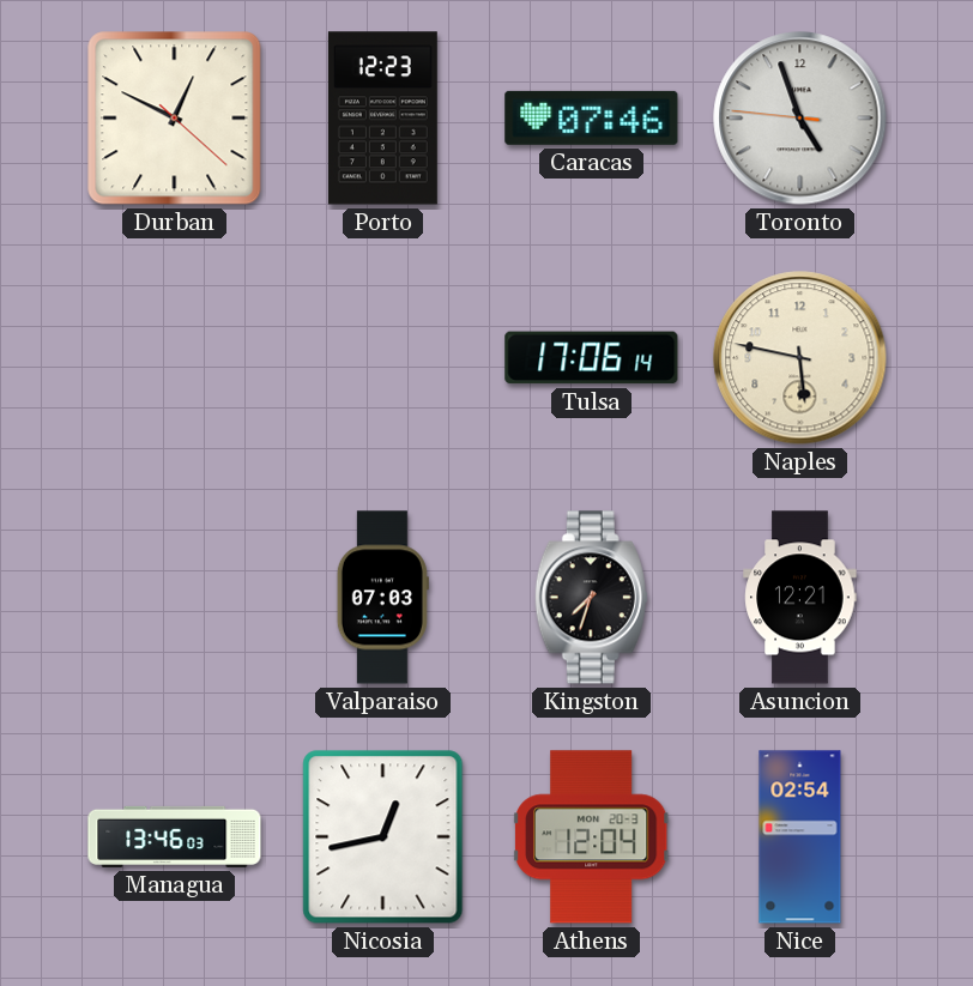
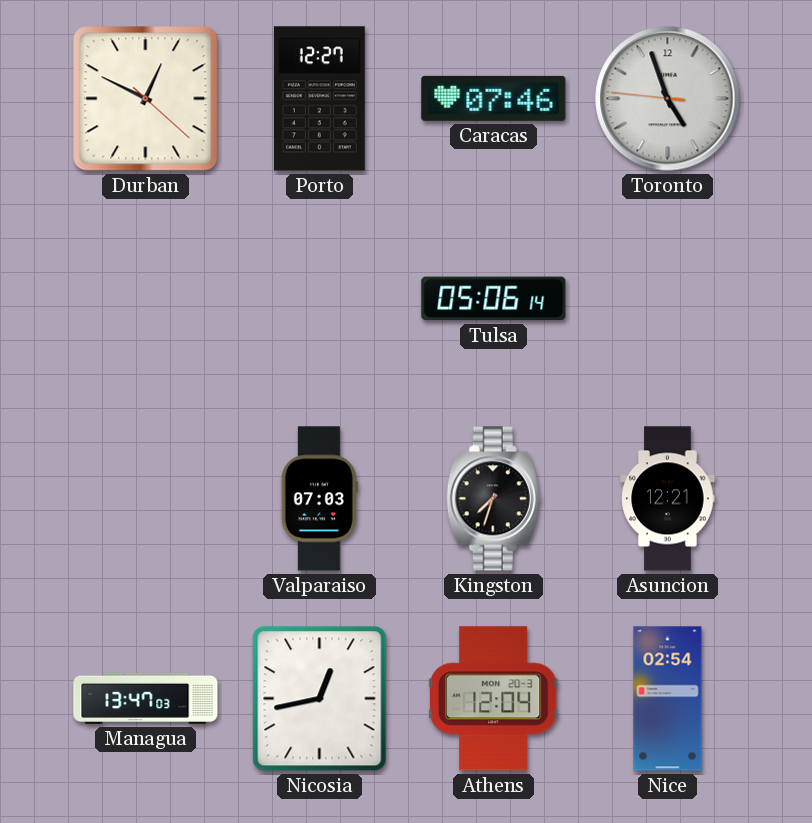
Porto: 12:23 -> 12:27 (319, 99)
Tulsa: 17:06 -> 05:06 (494, 299)
Naples: 5:47 -> none (800, 358)
Managua: 13:46 -> 13:47 (146, 698)
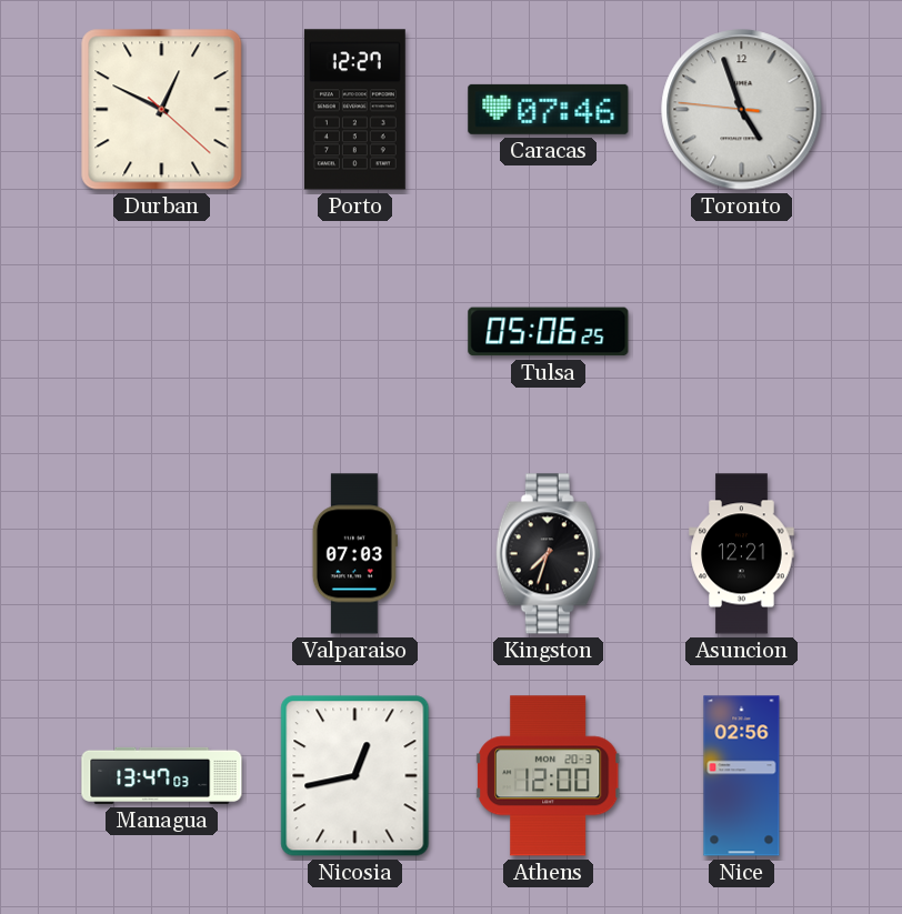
Tulsa: 05:06:14 -> 05:06:25 (549, 332)
Athens: 12:04 -> 12:00 (550, 776)
Nice: 02:54 -> 02:56 (742, 776)
